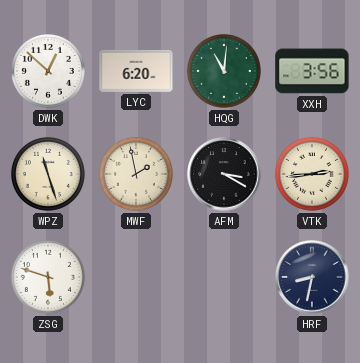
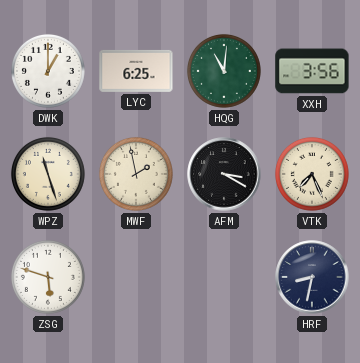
DWK: 12:52 -> 1:00 (48, 71)
LYC: 6:20 -> 6:25 (136, 71)
VTK: 2:44 -> 7:26 (312, 174)
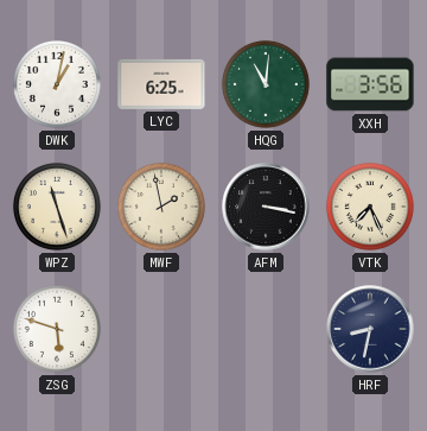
DWK: 1:00 -> 1:02 (57, 84)
AFM: 3:20 -> 3:17 (266, 207)
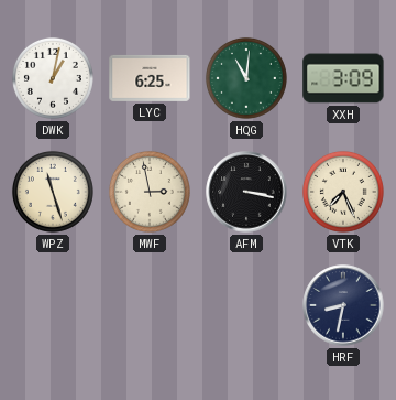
XXH: 3:56 -> 3:09 (343, 78)
MWF: 1:58 -> 2:58 (150, 192)
ZSG: 5:48 -> none (57, 329)
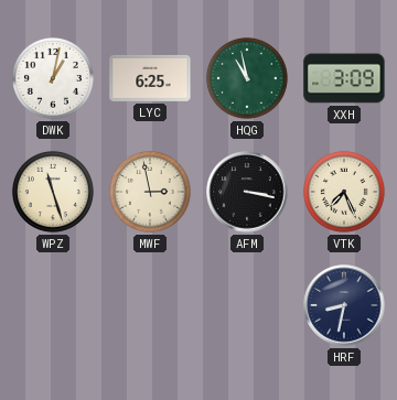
HQG: 11:01 -> 10:58 (247, 78)
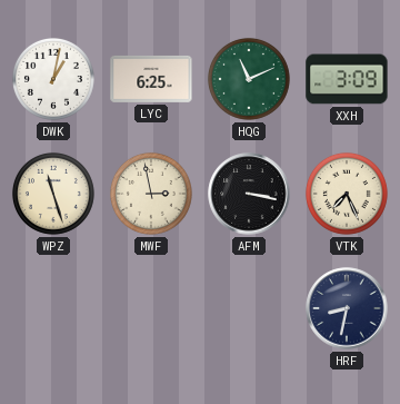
HQG: 10:58 -> 11:11 (249, 79)
